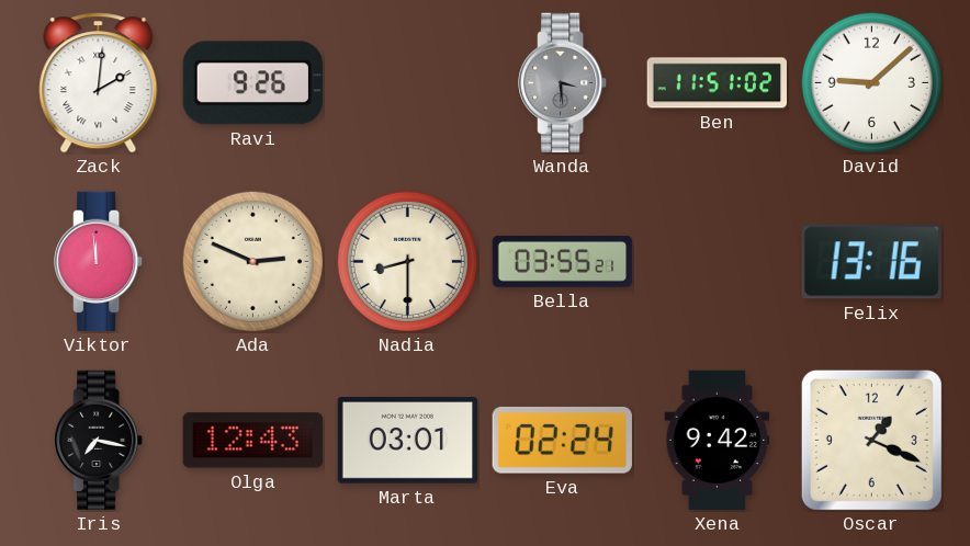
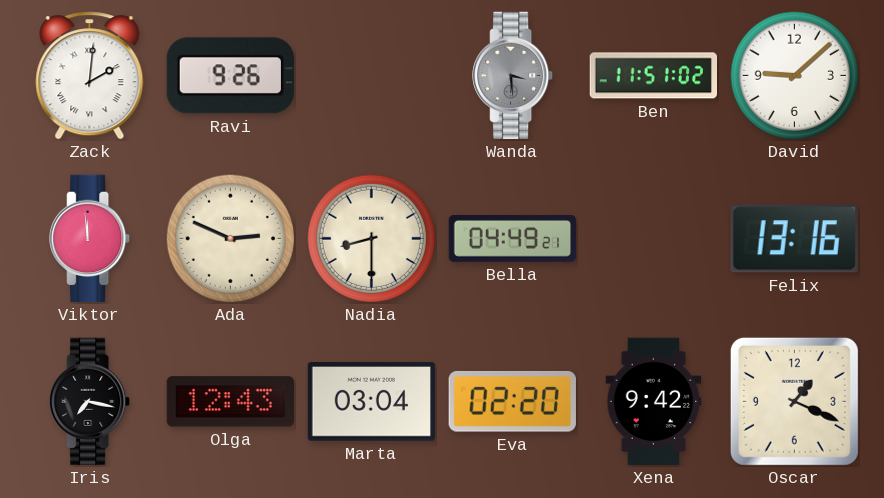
Bella: 03:55 -> 04:49 (513, 238)
Marta: 03:01 -> 03:04 (372, 402)
Eva: 02:24 -> 02:20 (512, 401)
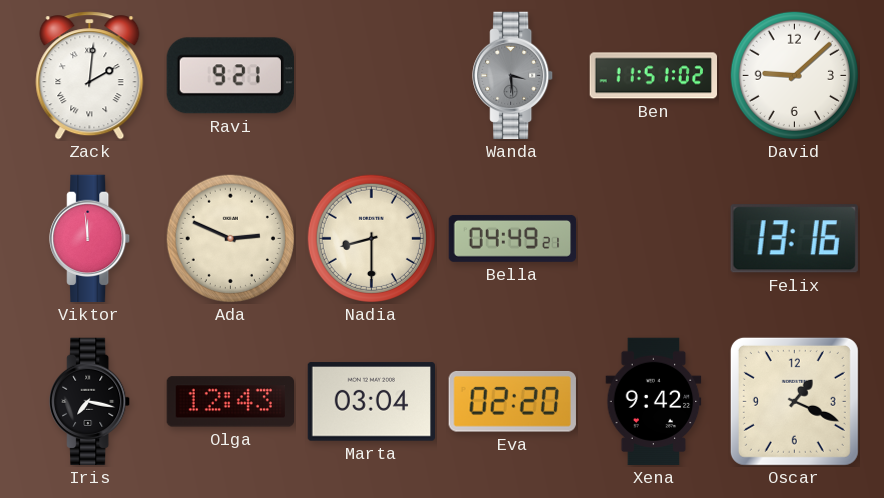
Ravi: 9:26 -> 9:21 (230, 76)
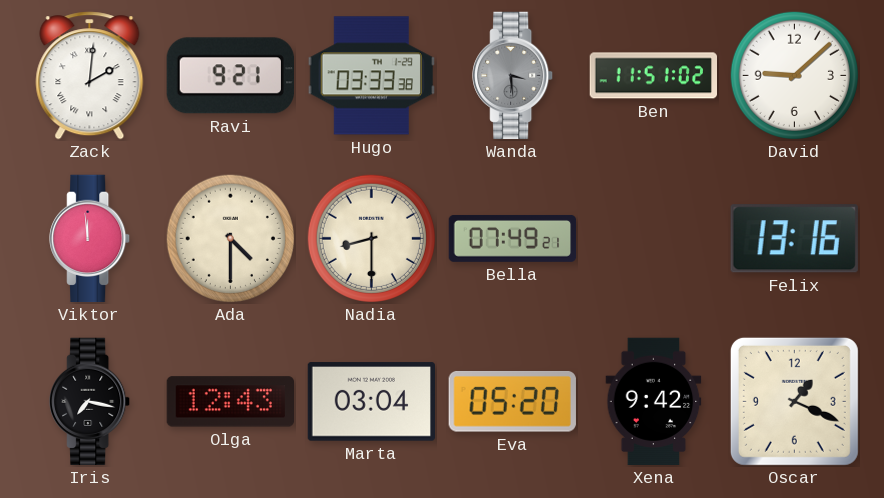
Hugo: none -> 03:33 (371, 76)
Ada: 2:49 -> 4:30 (230, 238)
Bella: 04:49 -> 07:49 (513, 238)
Eva: 02:20 -> 05:20 (512, 401)
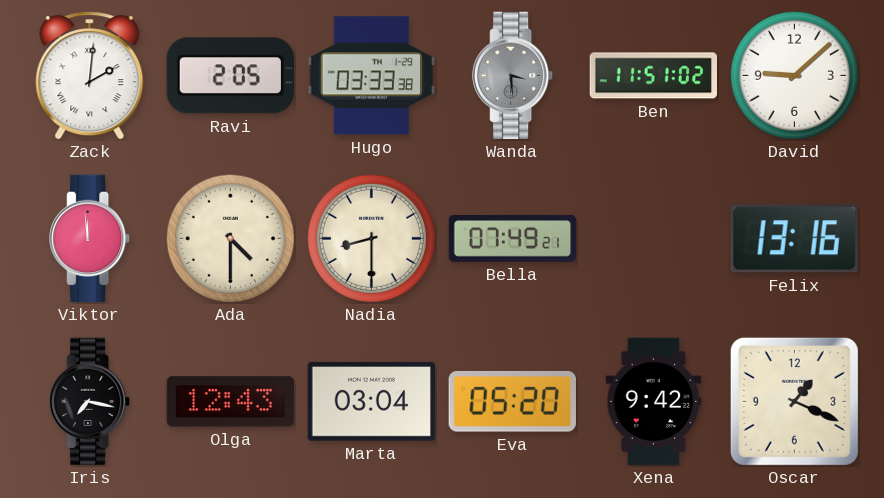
Ravi: 9:21 -> 2:05 (230, 76)
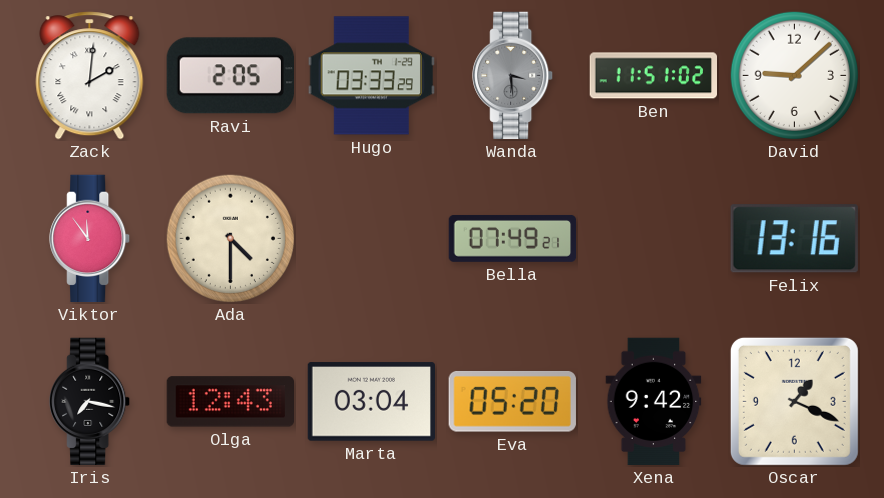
Hugo: 03:33:38 -> 03:33:29 (371, 76)
Viktor: 11:59 -> 11:54 (90, 239)
Nadia: 8:30 -> none (371, 238)
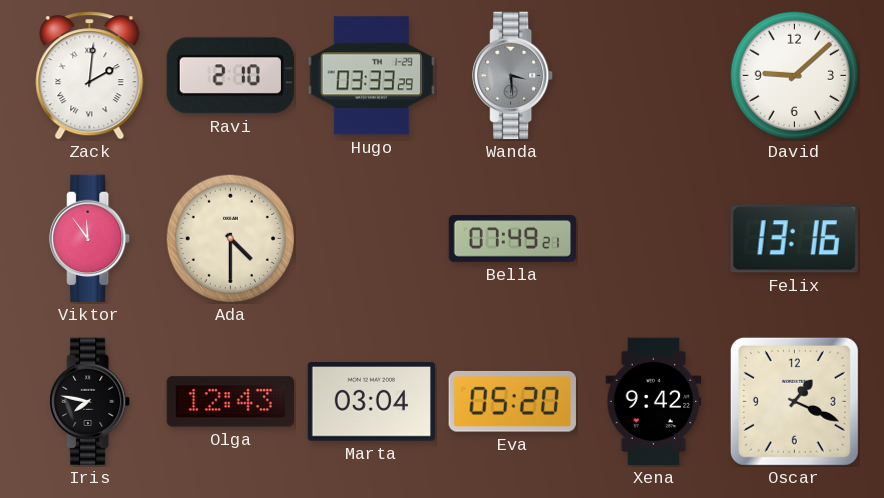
Ravi: 2:05 -> 2:10 (230, 76)
Ben: 11:51 -> none (653, 76)
Iris: 7:17 -> 7:47 (90, 402)
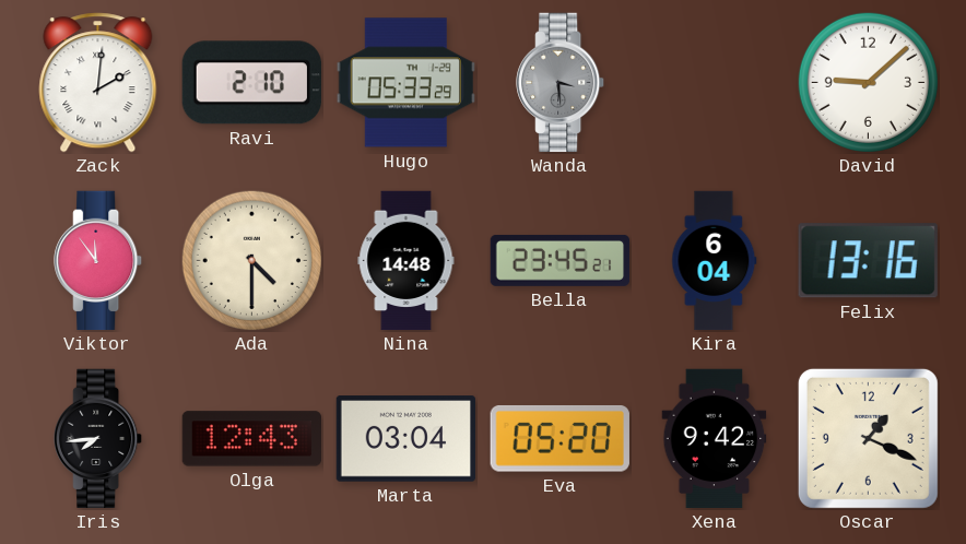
Hugo: 03:33 -> 05:33 (405, 83)
Nina: none -> 14:48 (407, 261)
Bella: 07:49 -> 23:45 (561, 260)
Kira: none -> 6:04 (715, 261)
Iris: 7:47 -> 7:44 (98, 439)
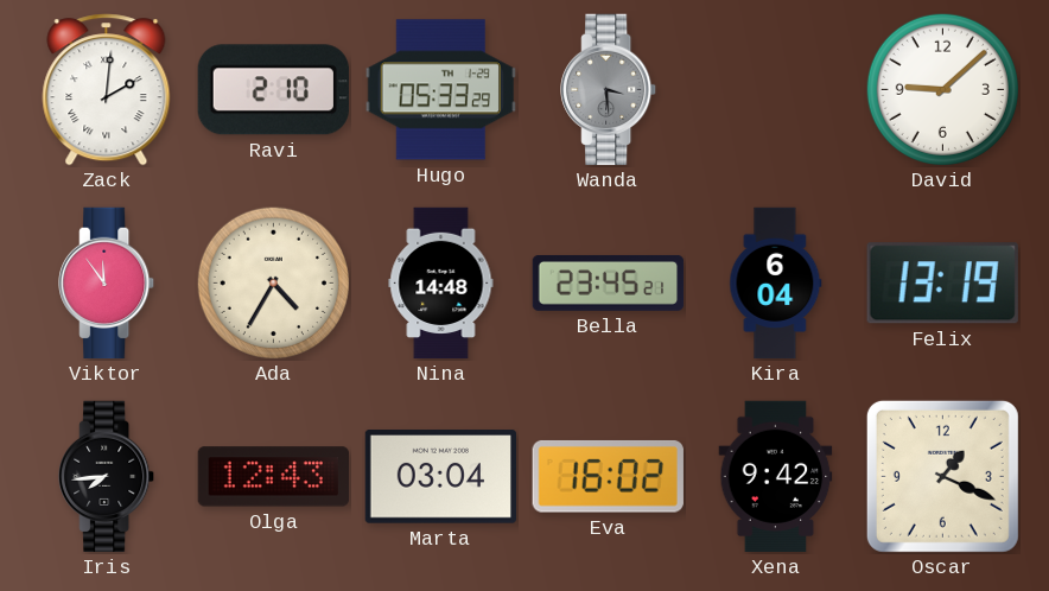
Ada: 4:30 -> 4:35 (273, 282)
Felix: 13:16 -> 13:19 (942, 284)
Eva: 05:20 -> 16:02 (608, 476)
